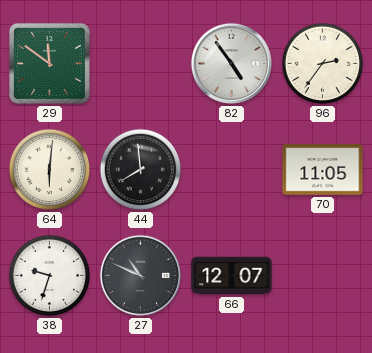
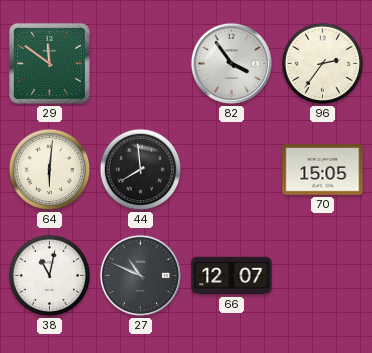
82: 4:54 -> 3:54 (231, 63)
70: 11:05 -> 15:05 (323, 170)
38: 9:33 -> 11:02 (50, 276)
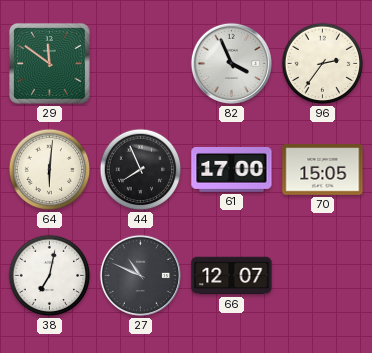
82: 3:54 -> 3:56 (231, 63)
44: 7:59 -> 7:56 (141, 170)
61: none -> 17:00 (232, 170)
38: 11:02 -> 7:02 (50, 276)
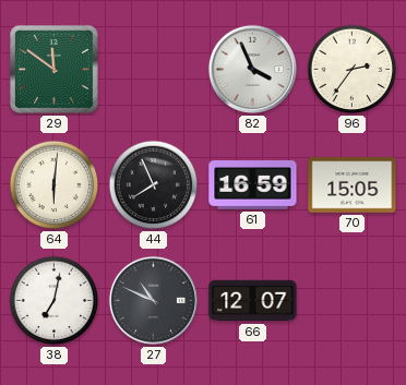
61: 17:00 -> 16:59 (253, 185)
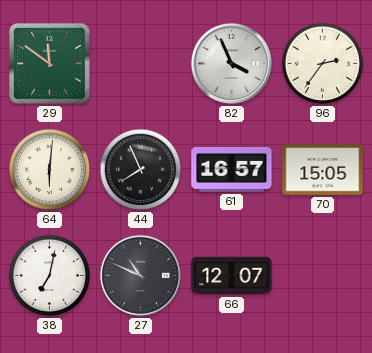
61: 16:59 -> 16:57 (232, 170)
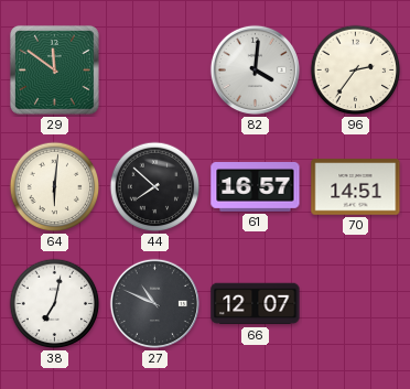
82: 3:56 -> 4:01 (255, 69)
44: 7:56 -> 7:52 (155, 187)
70: 15:05 -> 14:51 (356, 187)
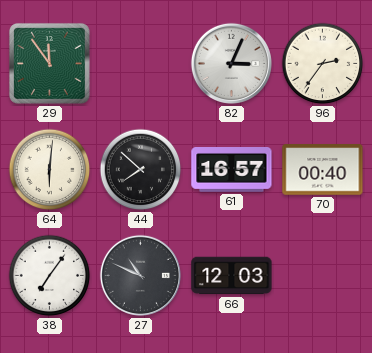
29: 11:51 -> 11:54 (50, 64)
82: 4:01 -> 3:04 (231, 63)
70: 14:51 -> 00:40 (323, 170)
38: 7:02 -> 7:06 (50, 276)
66: 12:07 -> 12:03 (232, 276)
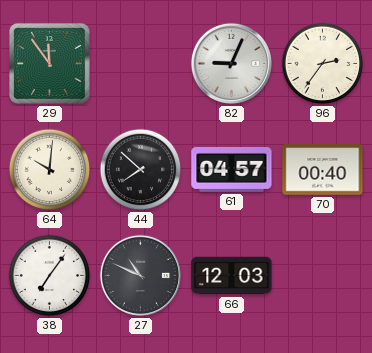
82: 3:04 -> 9:04 (231, 63)
64: 6:01 -> 10:01 (50, 170)
61: 16:57 -> 04:57 (232, 170)
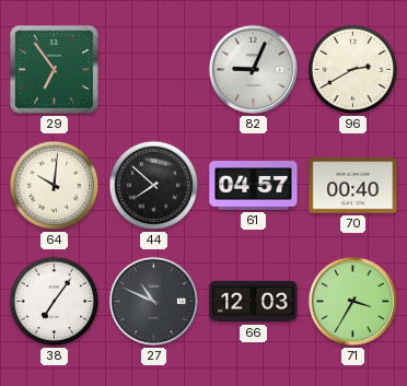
29: 11:54 -> 6:54 (55, 70)
96: 2:36 -> 2:40 (353, 70)
71: none -> 3:35 (352, 301)
